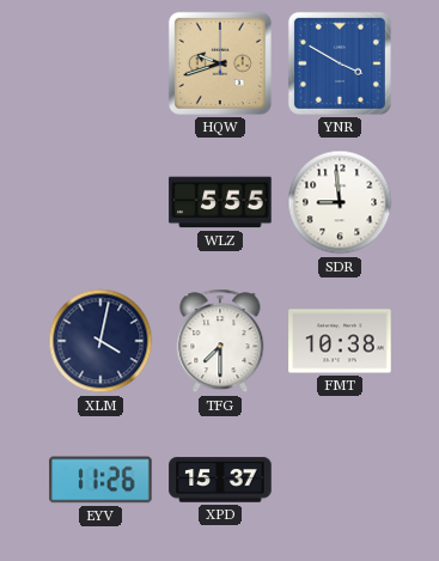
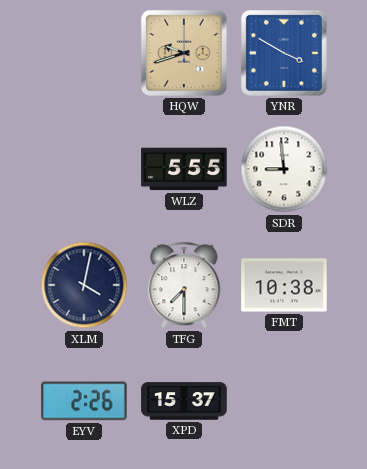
EYV: 11:26 -> 2:26 (84, 401)
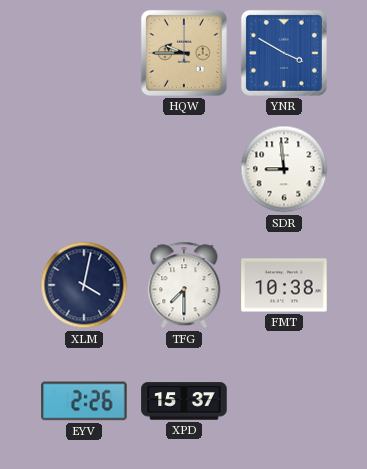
HQW: 9:42 -> 9:45 (184, 53)
WLZ: 5:55 -> none (184, 169)
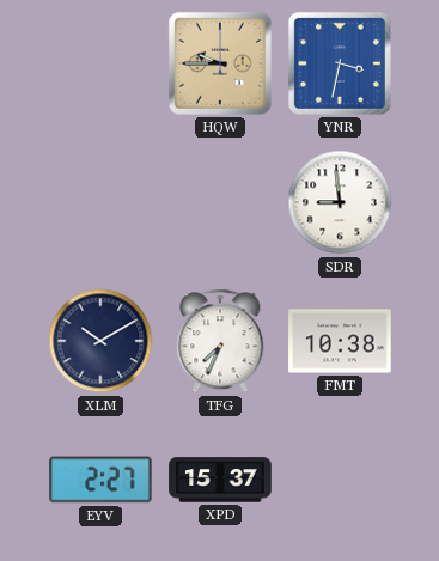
YNR: 3:50 -> 3:32 (340, 63)
XLM: 4:02 -> 10:10 (100, 341)
TFG: 7:30 -> 7:34 (220, 341)
EYV: 2:26 -> 2:27 (100, 480)
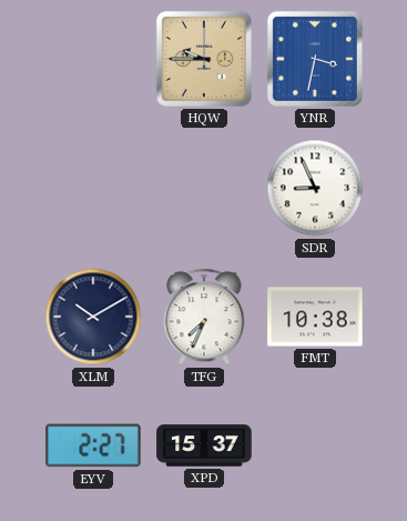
SDR: 8:59 -> 8:56 (315, 188)
